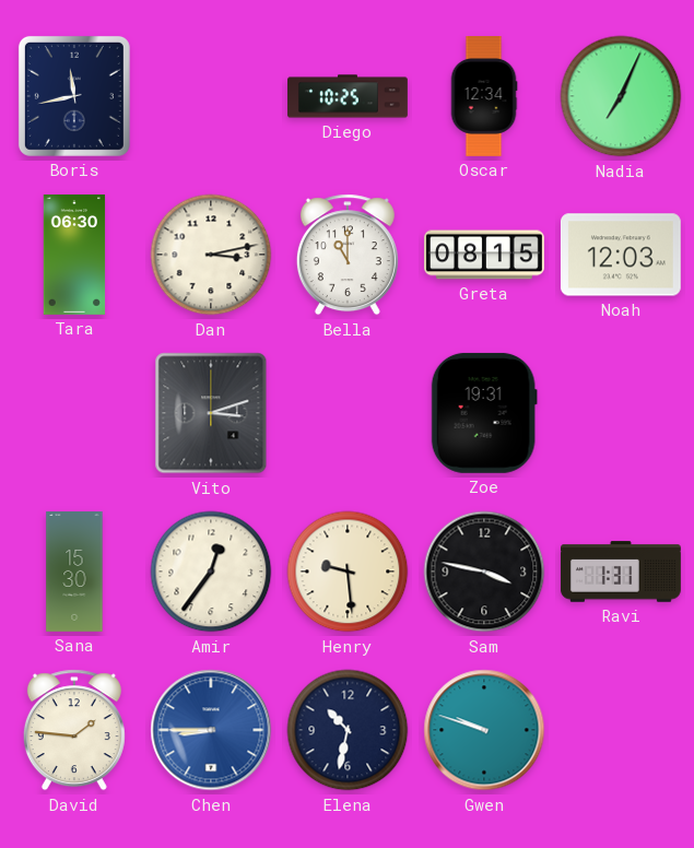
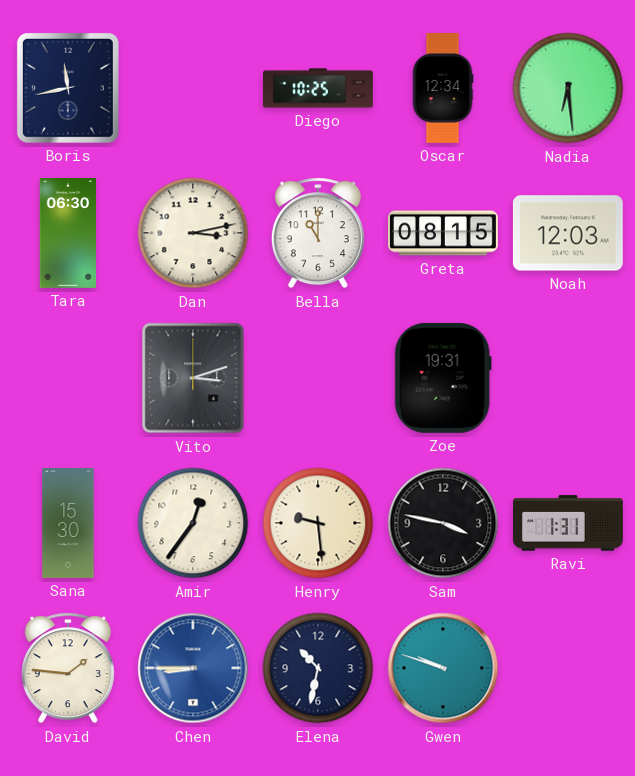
Nadia: 7:04 -> 6:29 (568, 88)
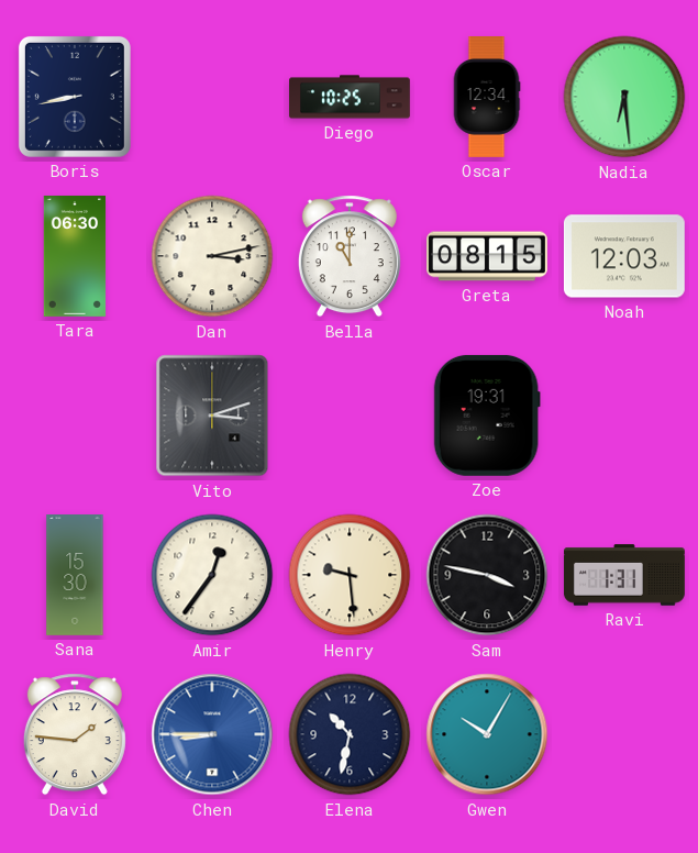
Boris: 11:43 -> 8:43 (75, 97)
Gwen: 9:48 -> 10:05 (487, 734)
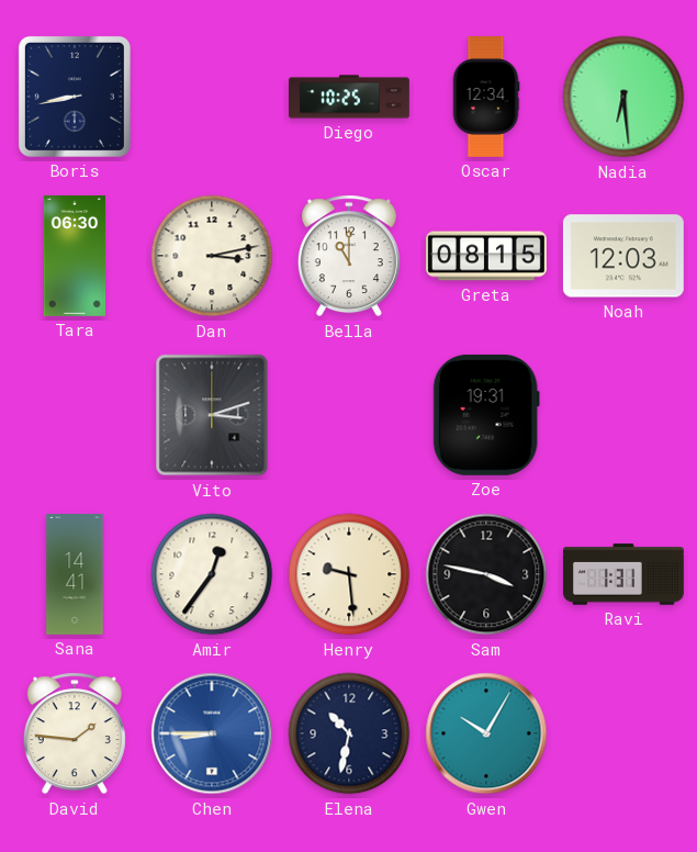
Sana: 15:30 -> 14:41 (75, 575)
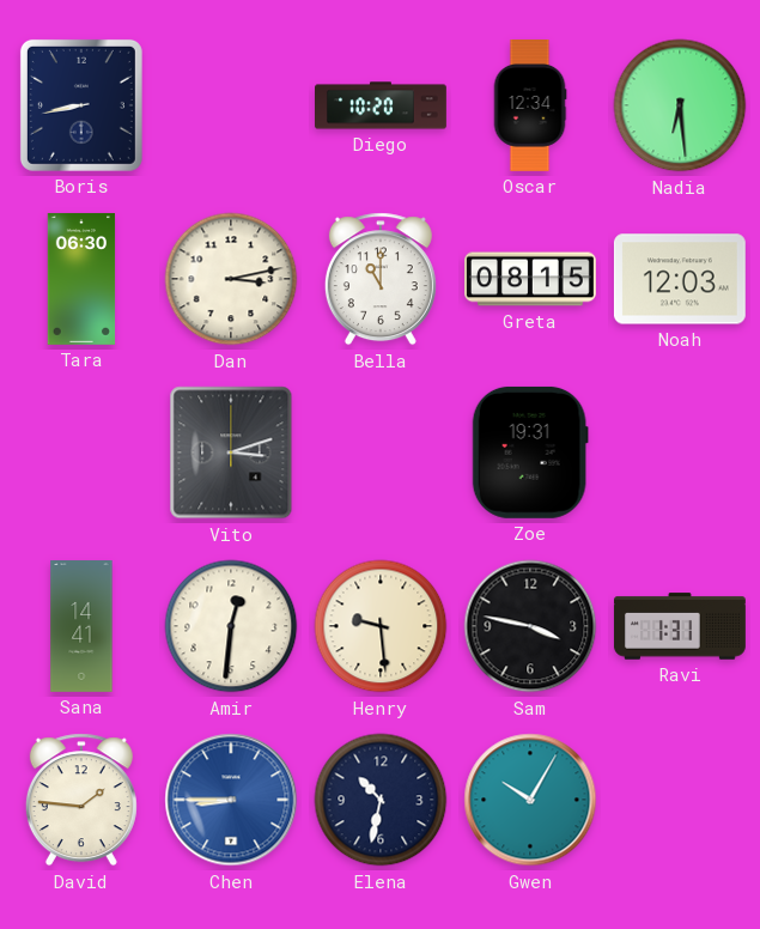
Diego: 10:25 -> 10:20 (382, 105)
Amir: 12:36 -> 12:31 (231, 626)
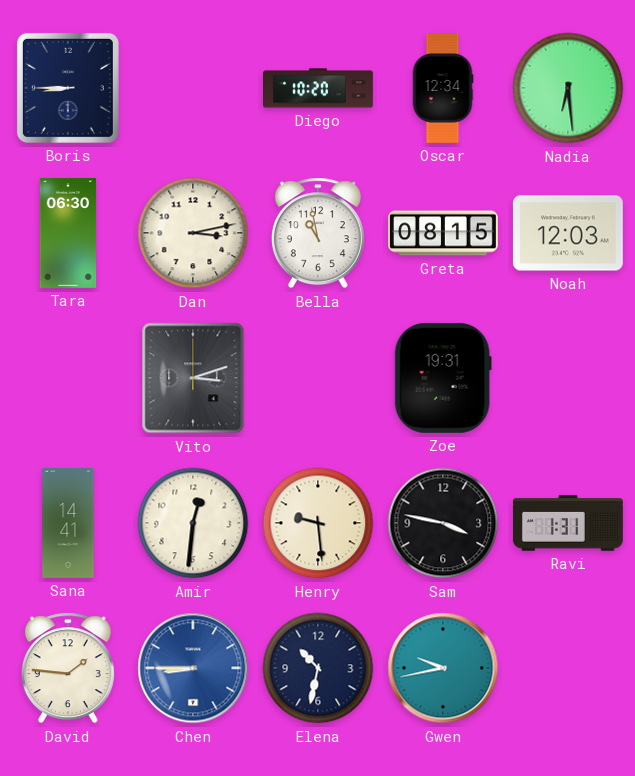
Boris: 8:43 -> 8:45 (68, 88)
Bella: 11:00 -> 10:58 (318, 233)
Gwen: 10:05 -> 9:43 (443, 668)
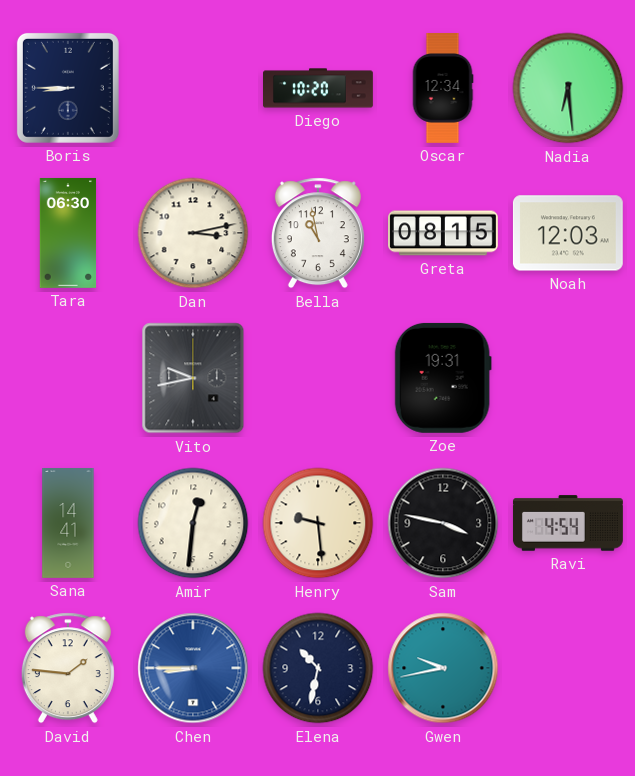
Vito: 3:12 -> 9:43 (193, 378)
Ravi: 1:31 -> 4:54 (568, 523)
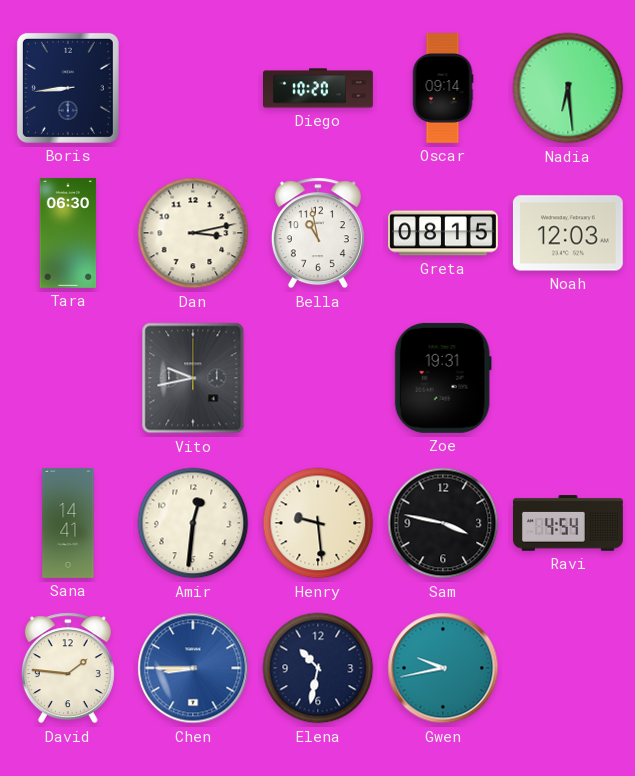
Boris: 8:45 -> 8:44 (68, 88)
Oscar: 12:34 -> 09:14 (443, 89)
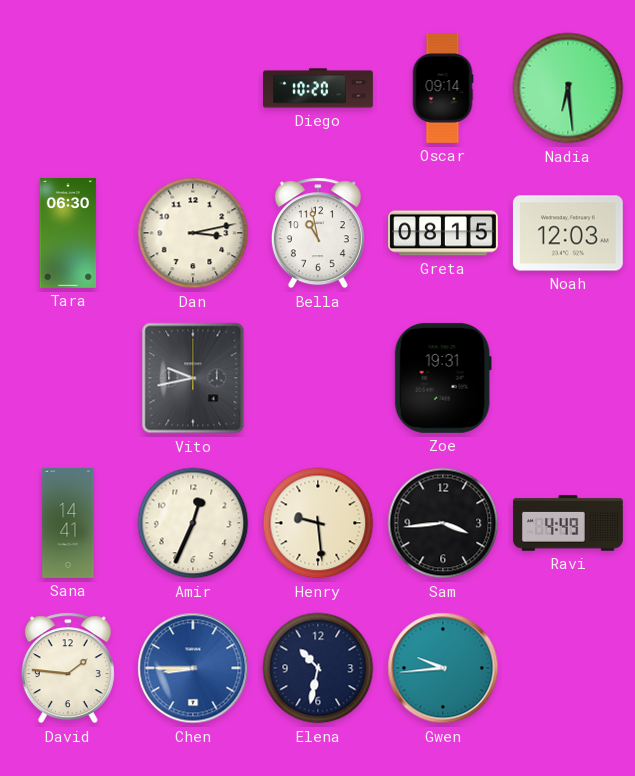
Boris: 8:44 -> none (68, 88)
Amir: 12:31 -> 12:34 (193, 523)
Sam: 3:47 -> 3:44 (443, 523)
Ravi: 4:54 -> 4:49 (568, 523)
Gwen: 9:43 -> 9:44 (443, 668)
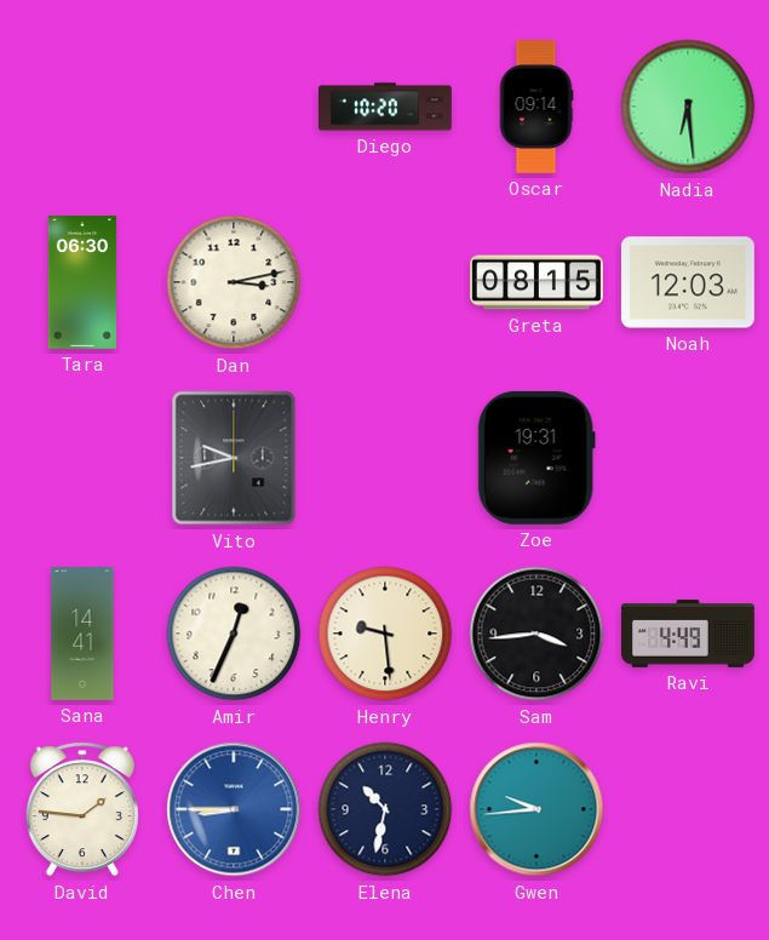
Bella: 10:58 -> none (318, 233)
